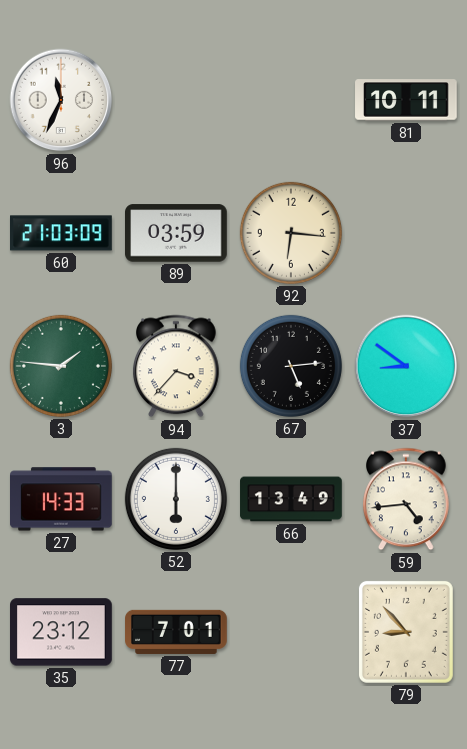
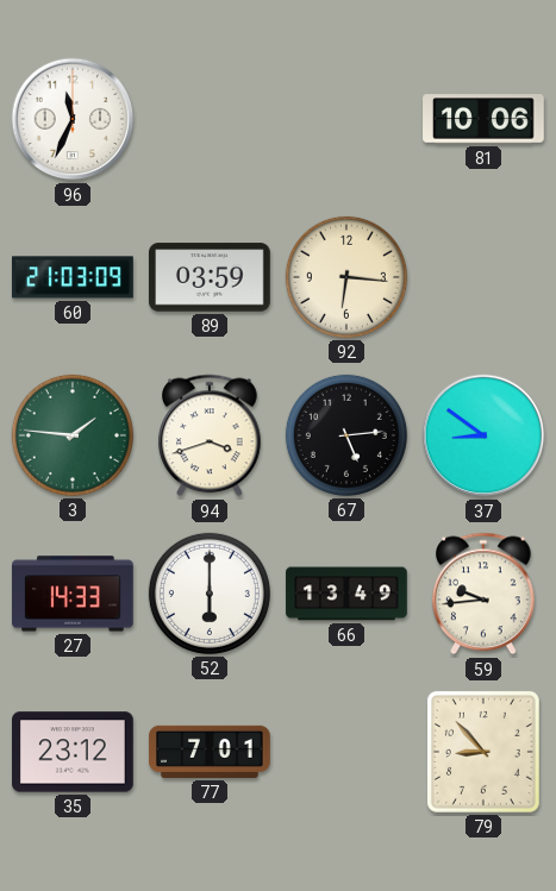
81: 10:11 -> 10:06 (483, 119)
94: 3:37 -> 3:42 (211, 435)
59: 4:44 -> 9:44 (485, 594)
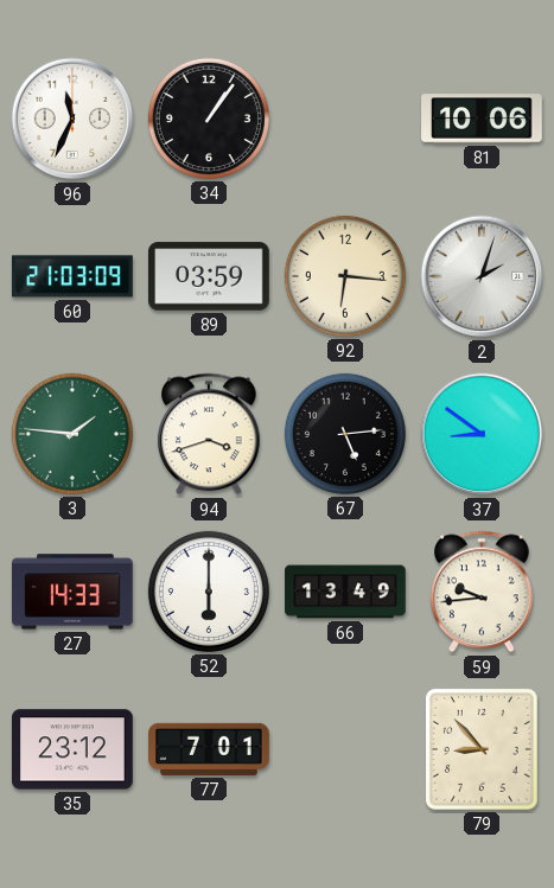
34: none -> 1:06 (209, 119)
2: none -> 2:03 (482, 276)
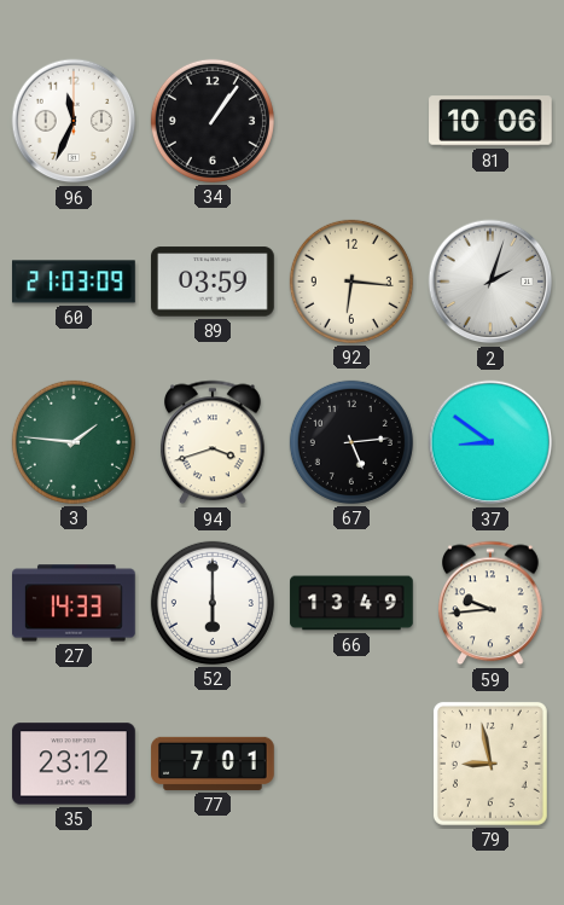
79: 8:53 -> 8:58 (490, 764)
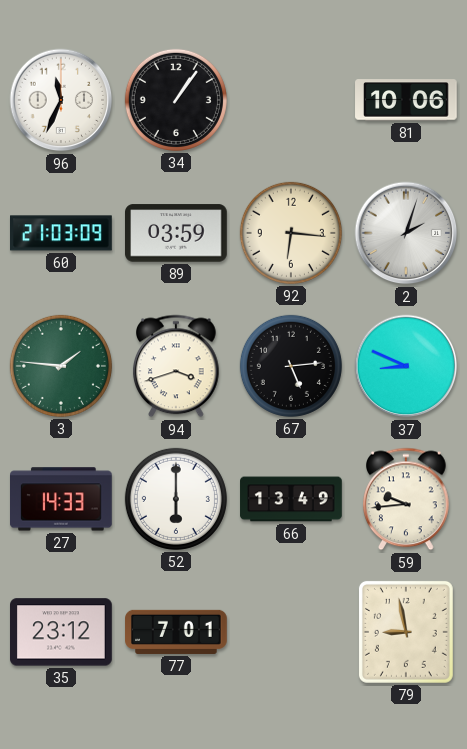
37: 8:51 -> 8:49 (406, 366)
